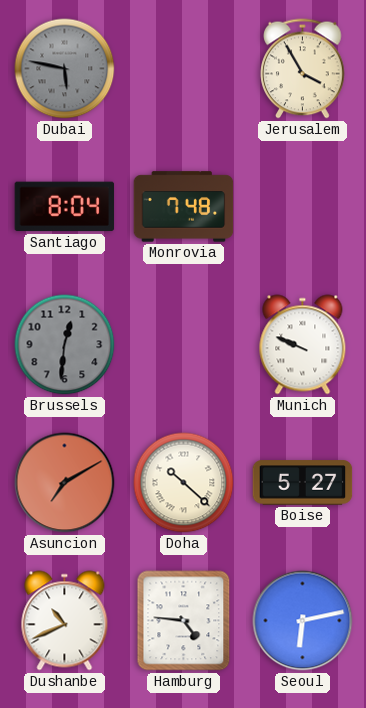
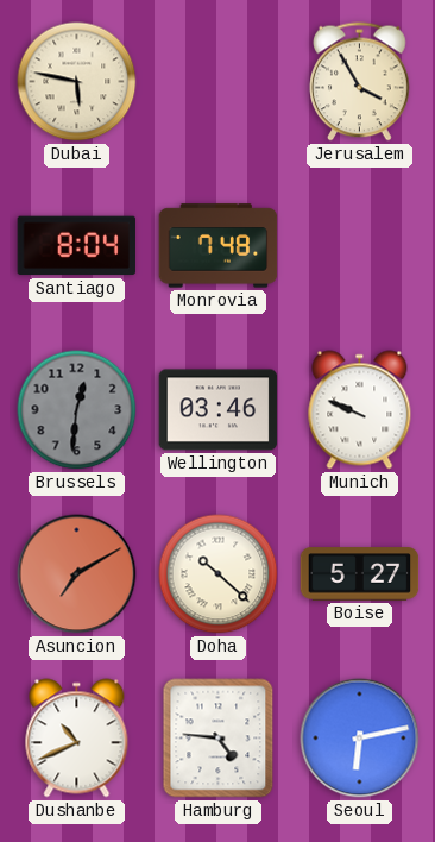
Dubai dial: grey -> cream (77, 82)
Wellington: none -> 03:46 (219, 410)
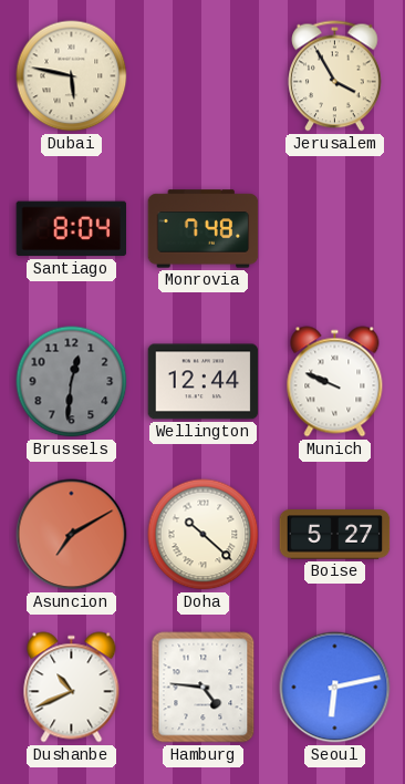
Wellington: 03:46 -> 12:44 (204, 382)
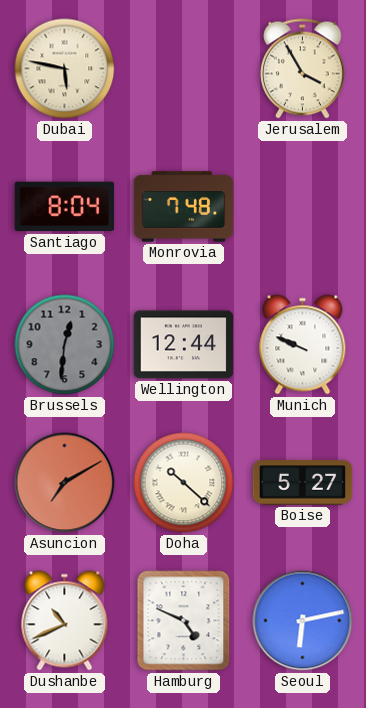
Hamburg: 4:46 -> 4:49 (184, 621)
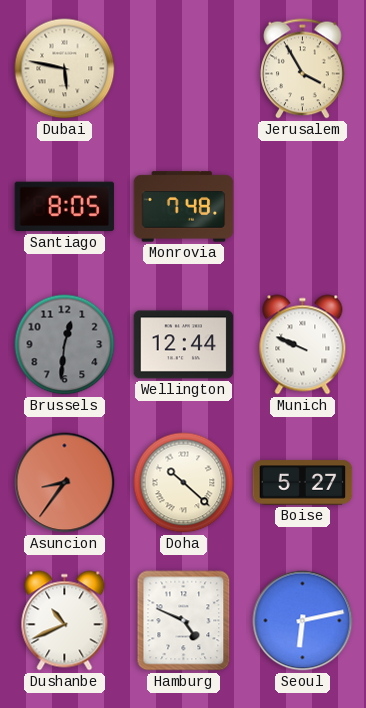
Santiago: 8:04 -> 8:05 (65, 207)
Asuncion: 7:10 -> 8:36 (65, 483)
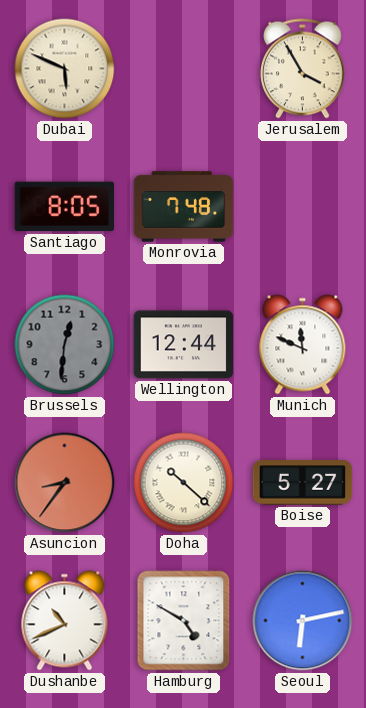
Dubai: 5:47 -> 5:49 (65, 69)
Munich: 9:49 -> 11:49 (303, 345)
Hamburg: 4:49 -> 4:50 (184, 621)
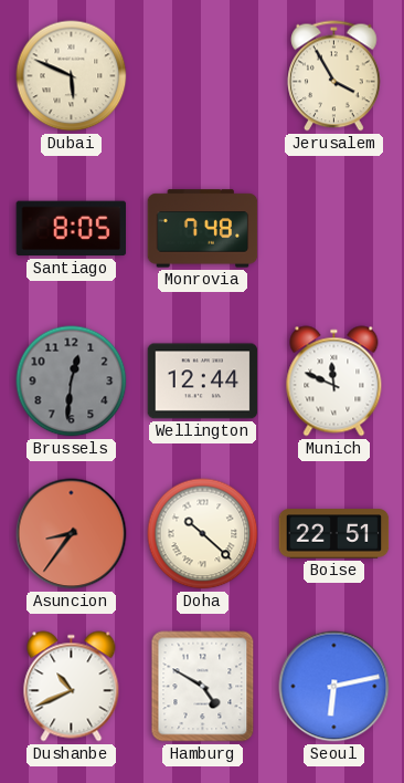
Boise: 5:27 -> 22:51 (334, 534)
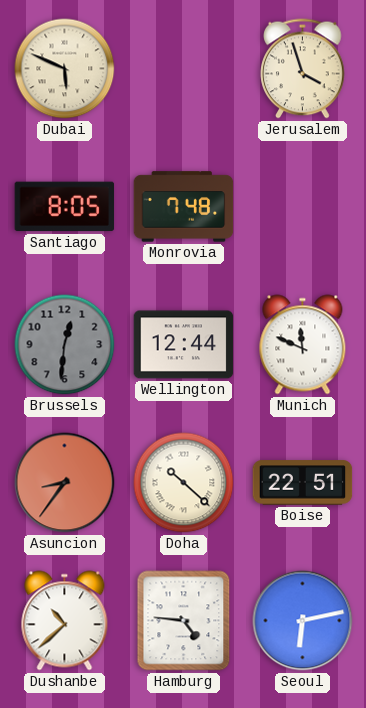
Jerusalem: 3:55 -> 3:57 (303, 69)
Dushanbe: 10:41 -> 10:38 (65, 621)
Hamburg: 4:50 -> 4:46 (184, 621)
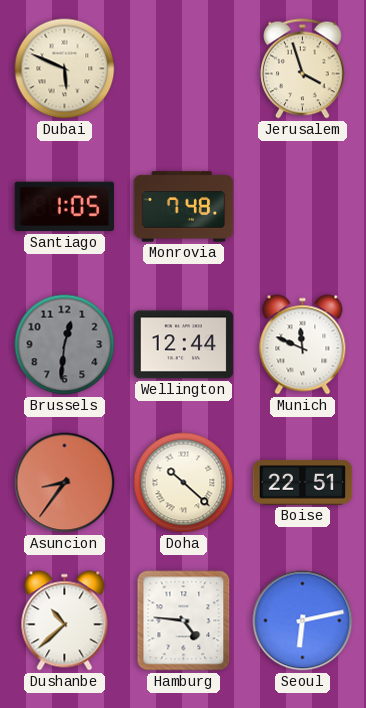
Santiago: 8:05 -> 1:05 (65, 207)
